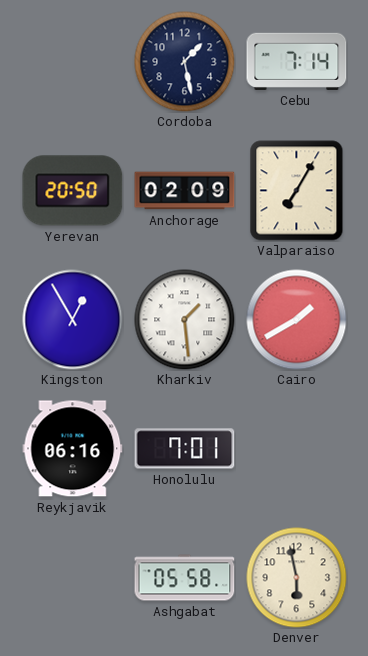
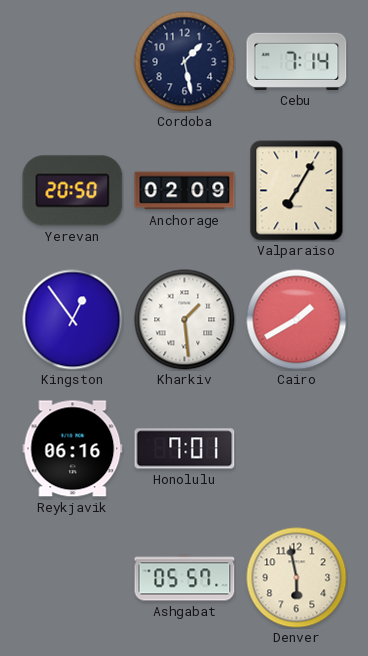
Kingston: 12:55 -> 12:54 (73, 320)
Ashgabat: 05:58 -> 05:57 (185, 578)
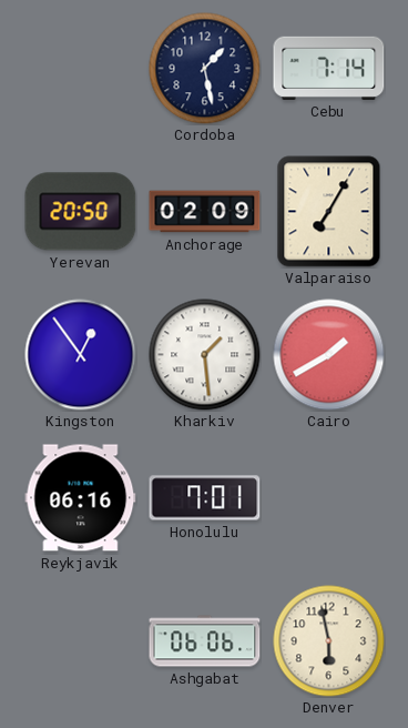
Ashgabat: 05:57 -> 06:06 (205, 641)
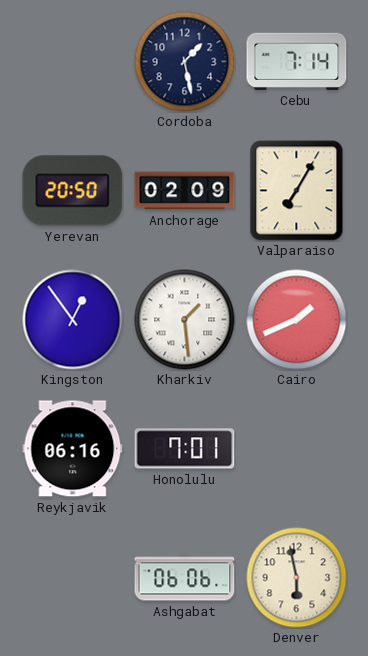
Cairo: 1:40 -> 1:41 (297, 320)
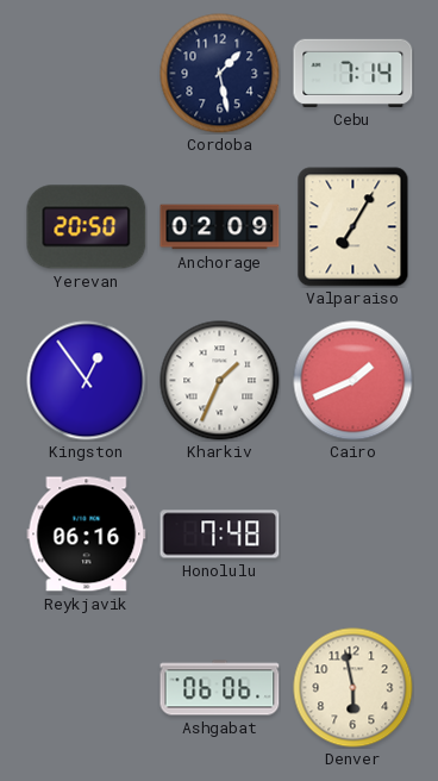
Kharkiv: 1:29 -> 1:34 (220, 381)
Honolulu: 7:01 -> 7:48 (220, 535)
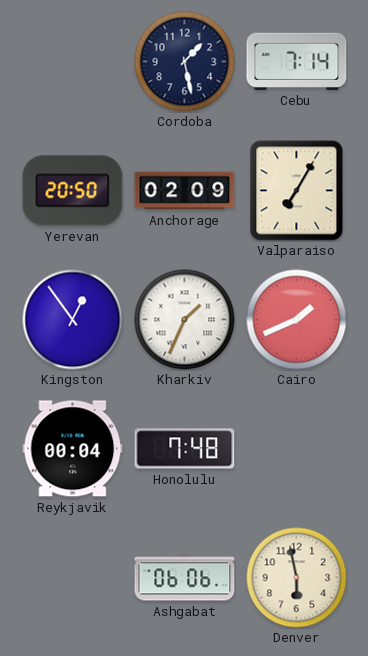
Reykjavik: 06:16 -> 00:04 (73, 449)
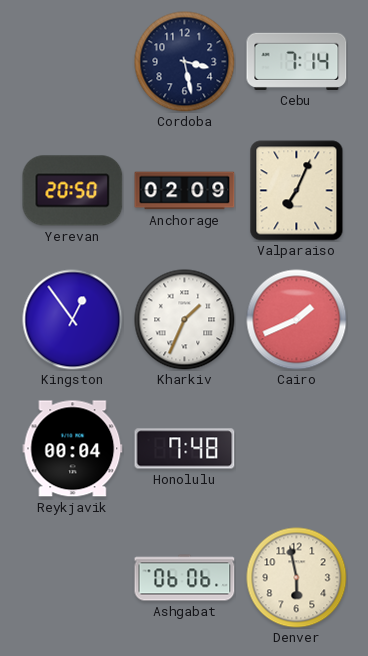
Cordoba: 1:28 -> 3:28 (185, 62)
Valparaiso: 7:05 -> 7:04 (297, 191)
